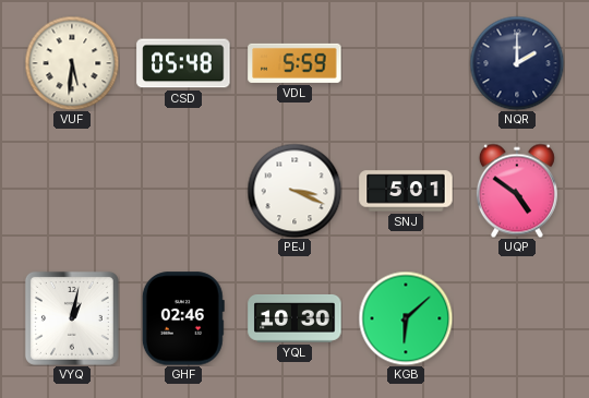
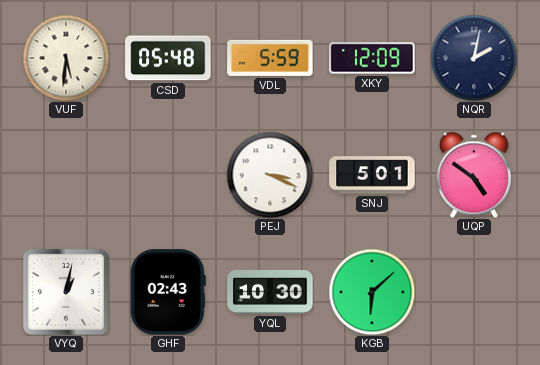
XKY: none -> 12:09 (372, 58)
NQR: 2:00 -> 2:02 (474, 58)
GHF: 02:46 -> 02:43 (168, 292)
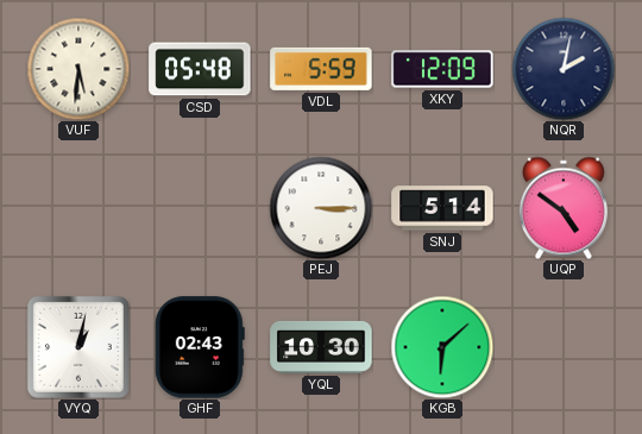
PEJ: 3:19 -> 3:15 (321, 208)
SNJ: 5:01 -> 5:14 (442, 208)
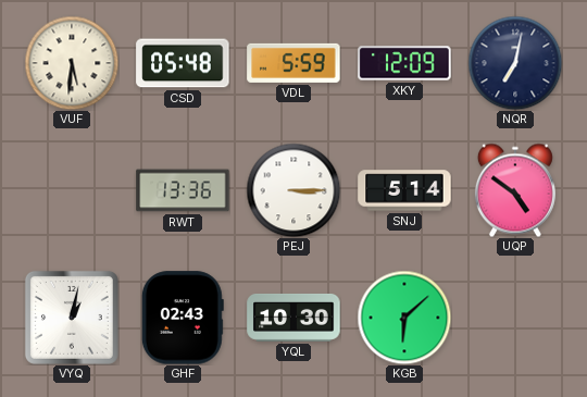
NQR: 2:02 -> 7:02 (515, 63)
RWT: none -> 13:36 (183, 190)
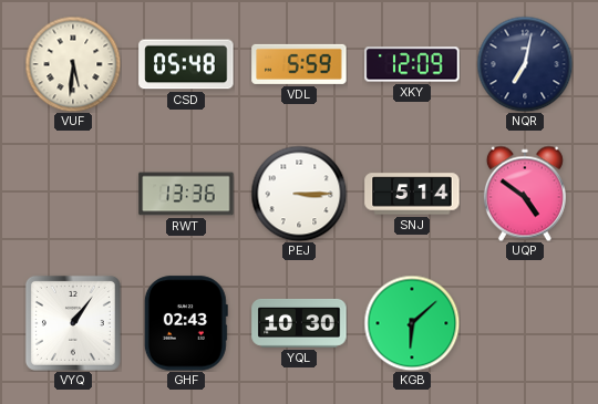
VYQ: 1:02 -> 1:06 (73, 323)
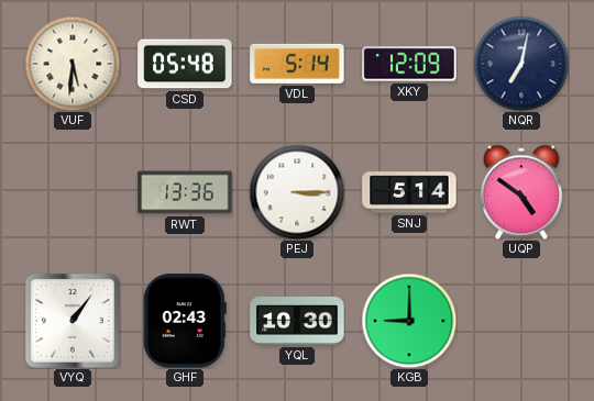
VDL: 5:59 -> 5:14 (297, 64)
KGB: 6:08 -> 9:00 (409, 321)
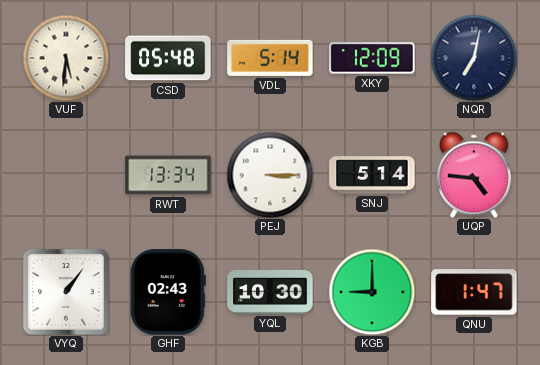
RWT: 13:36 -> 13:34 (168, 175)
UQP: 4:51 -> 4:46 (474, 175)
QNU: none -> 1:47 (474, 292)
